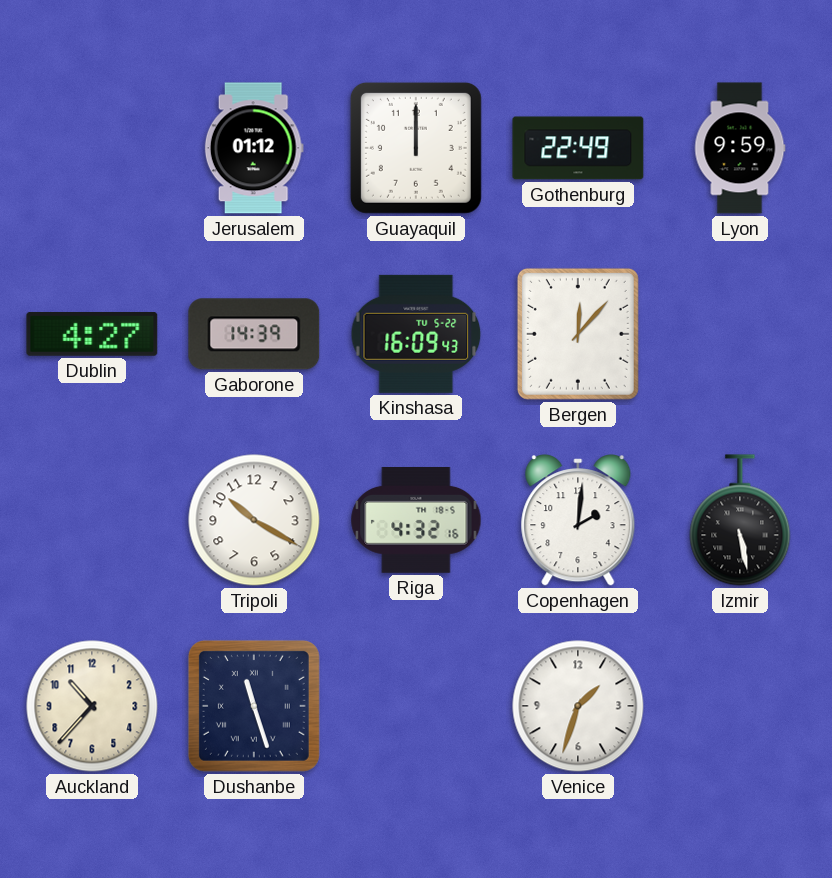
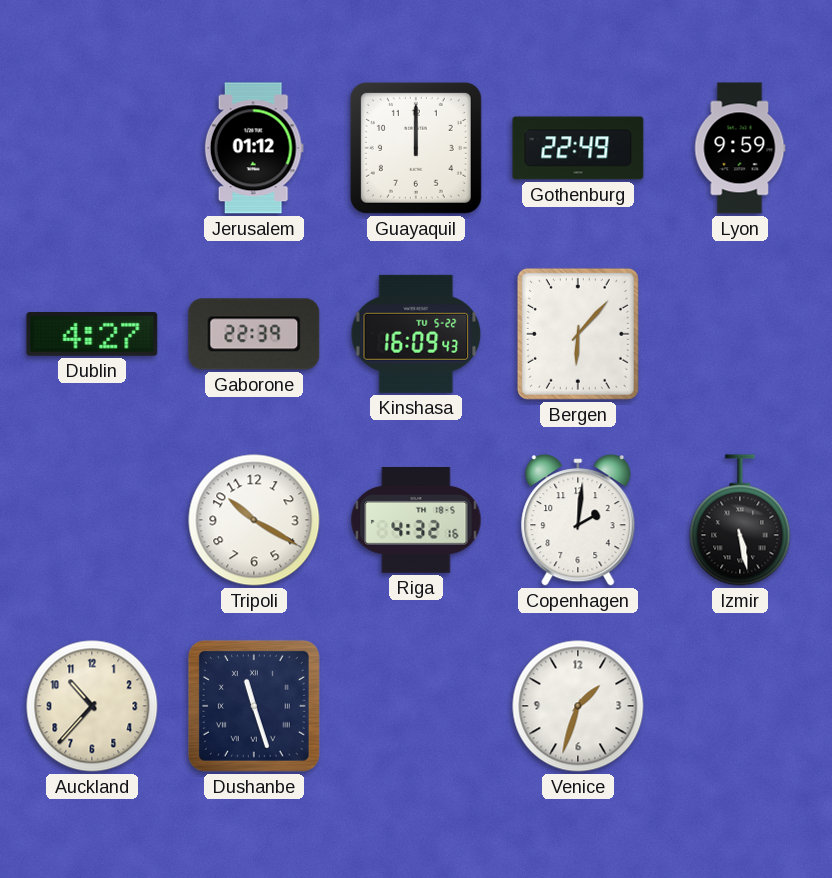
Gaborone: 14:39 -> 22:39 (254, 334)
Bergen: 12:07 -> 6:07 (578, 334)
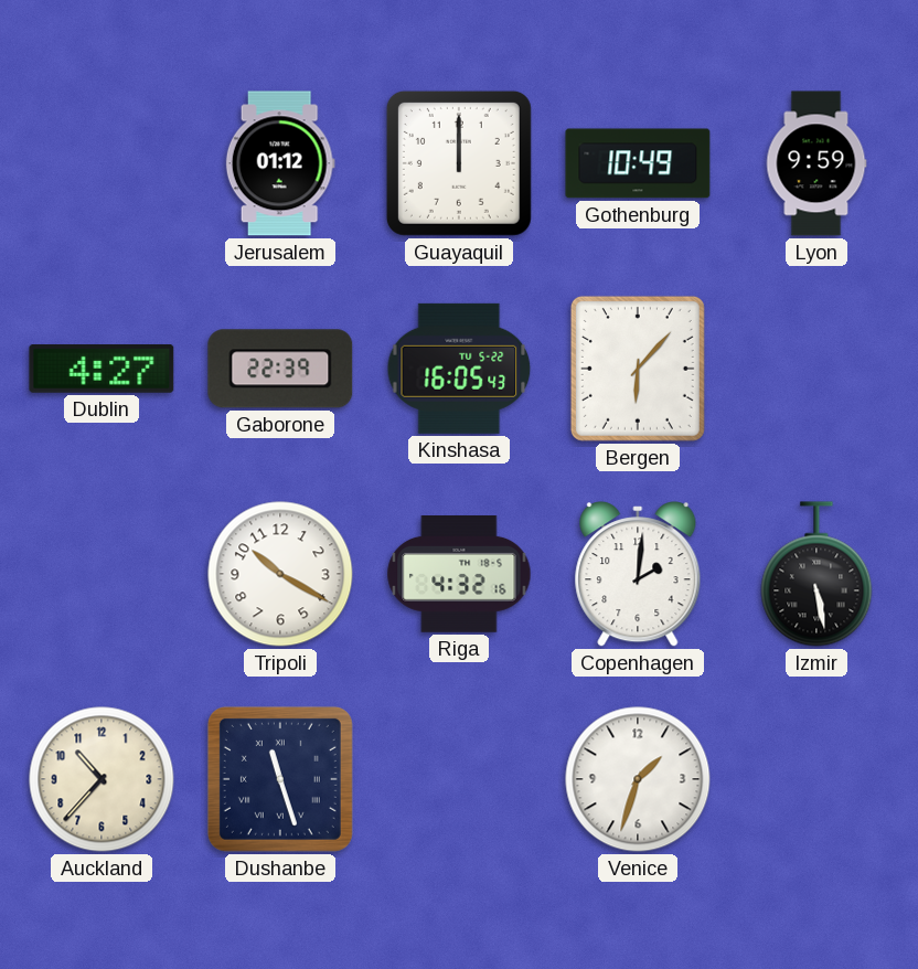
Gothenburg: 22:49 -> 10:49 (638, 163)
Kinshasa: 16:09 -> 16:05 (459, 369)
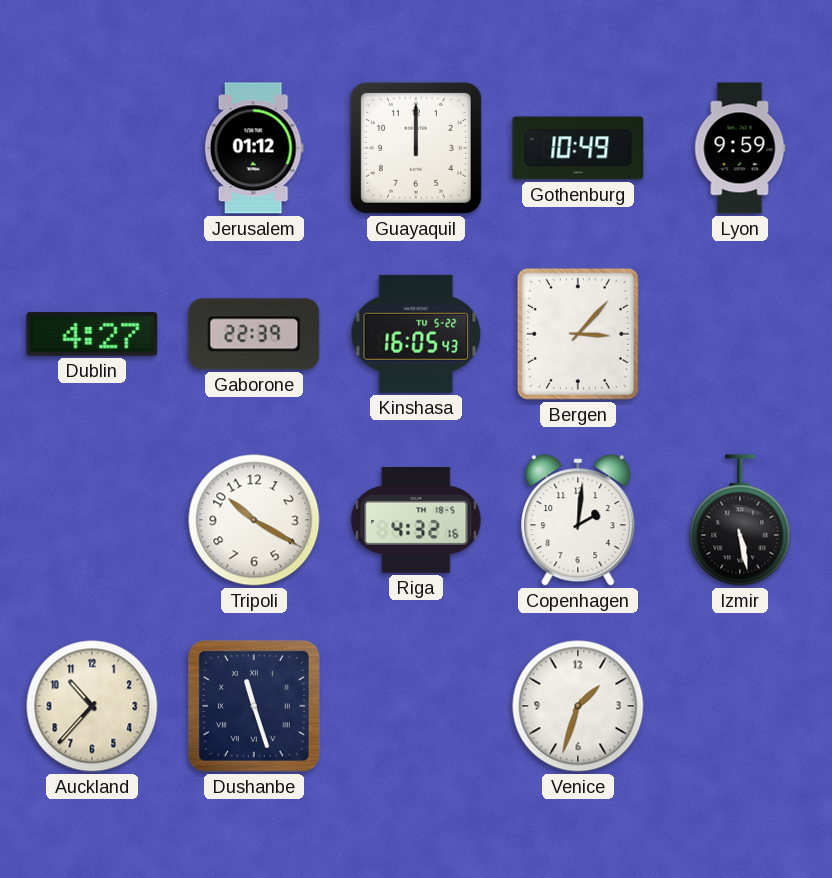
Bergen: 6:07 -> 3:07 (578, 334)
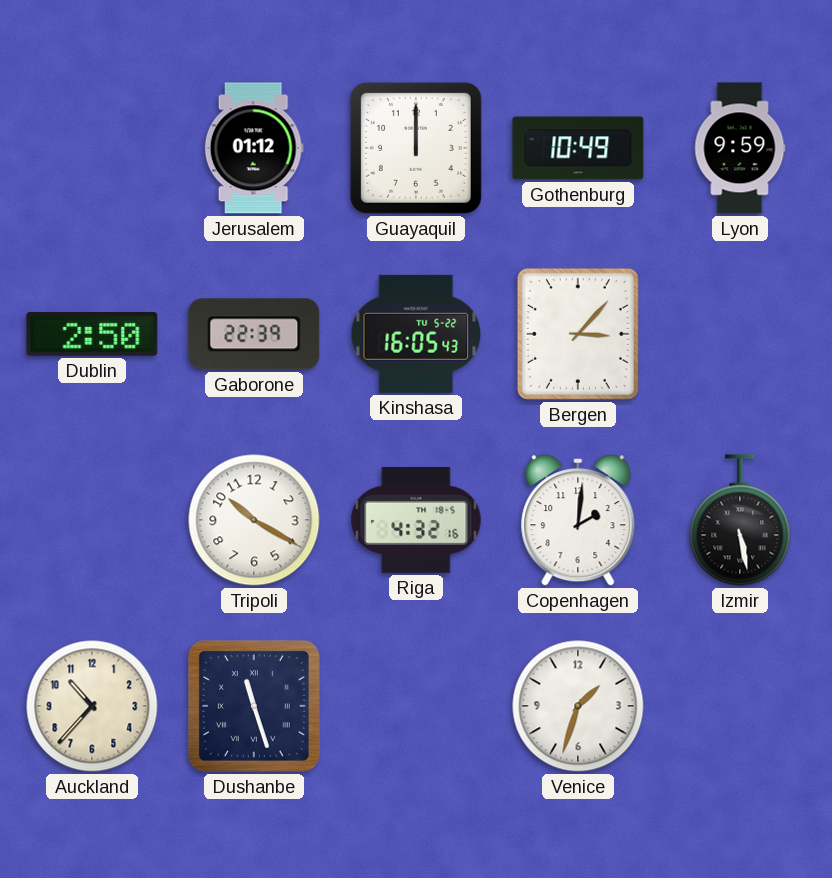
Dublin: 4:27 -> 2:50 (92, 335)
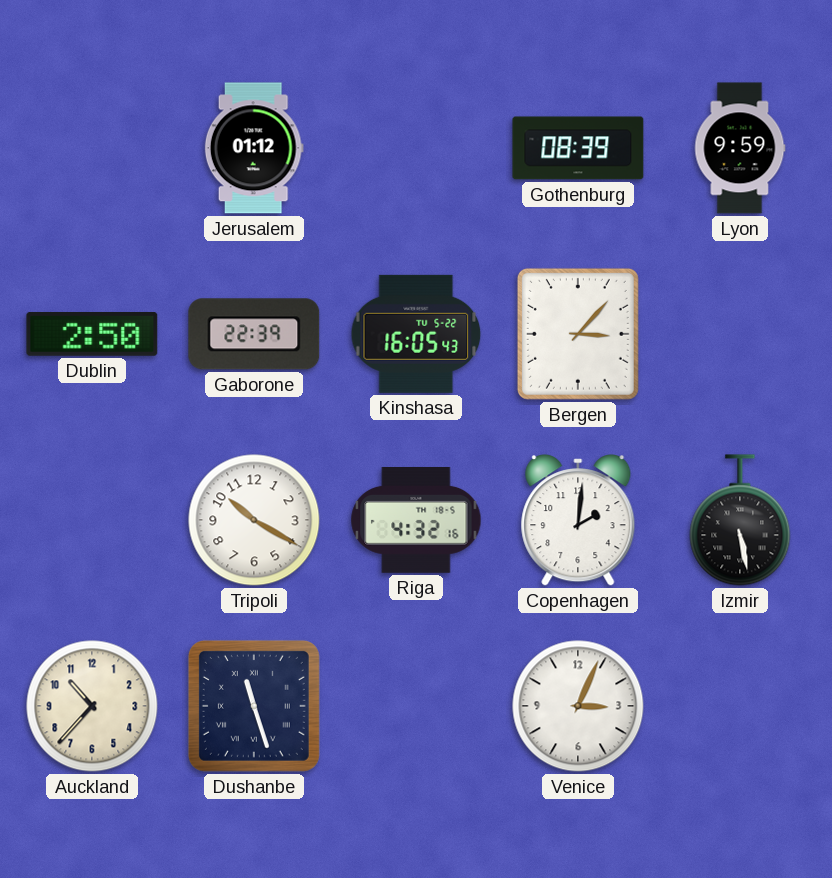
Guayaquil: 12:00 -> none (416, 148)
Gothenburg: 10:49 -> 08:39 (578, 148)
Venice: 1:33 -> 3:04 (578, 706)
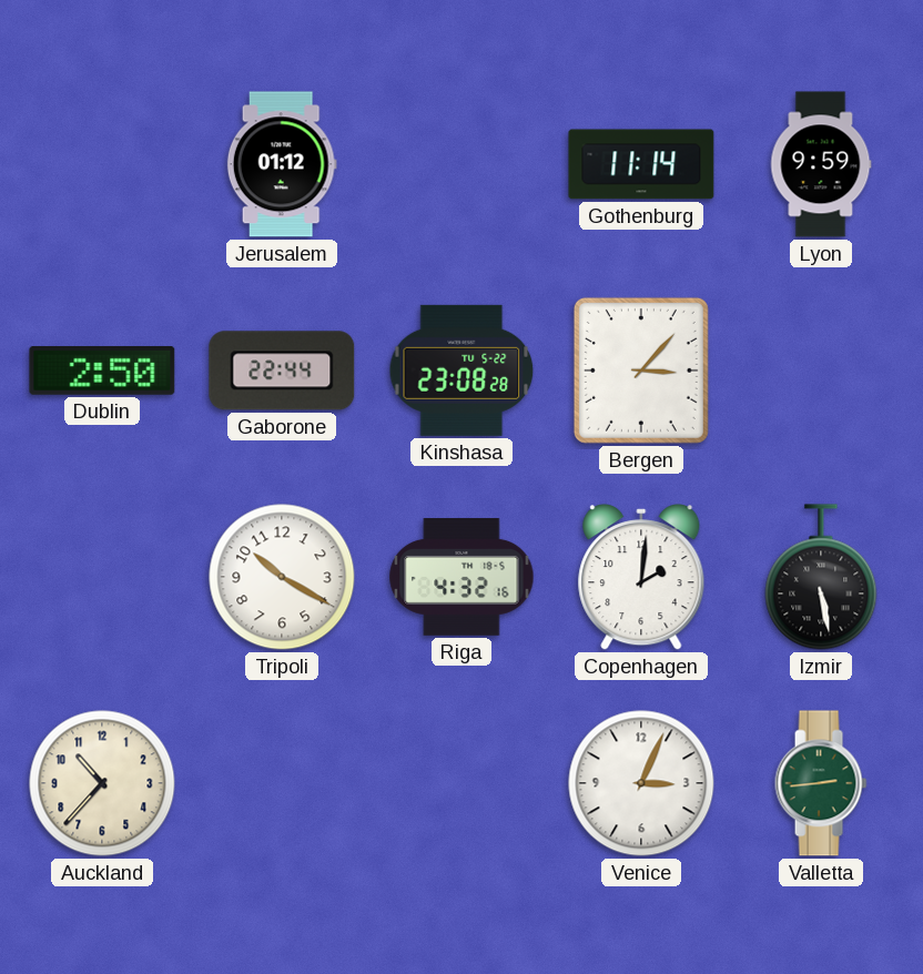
Gothenburg: 08:39 -> 11:14 (641, 164)
Gaborone: 22:39 -> 22:44 (282, 371)
Kinshasa: 16:05 -> 23:08 (461, 371)
Dushanbe: 11:27 -> none (254, 706)
Valletta: none -> 2:44 (821, 783)
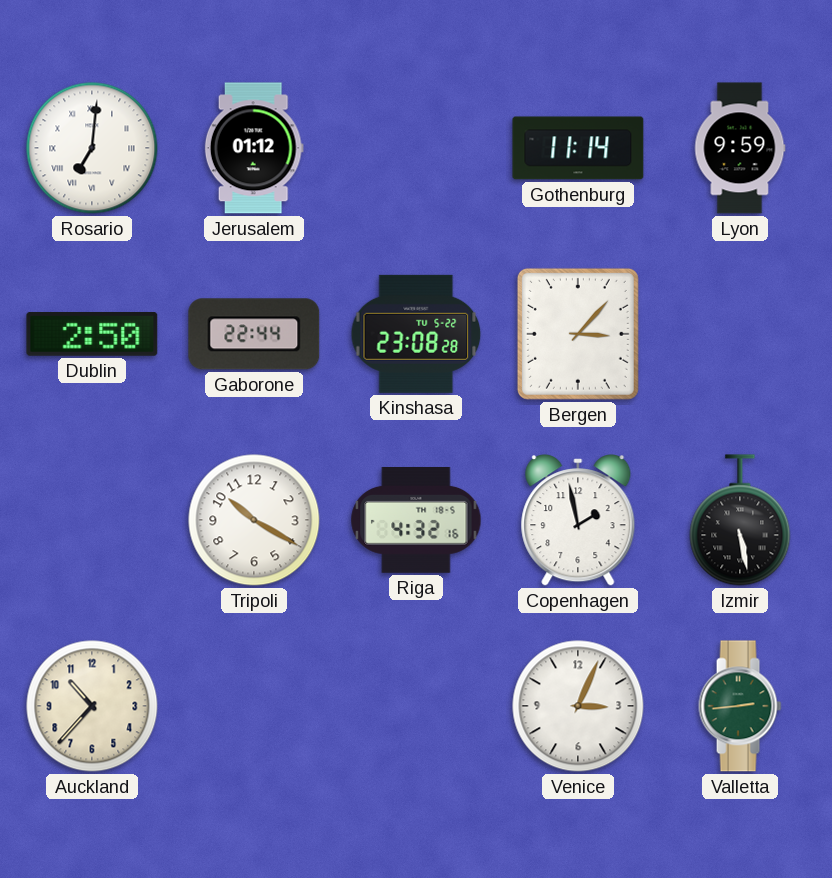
Rosario: none -> 7:01 (92, 148)
Copenhagen: 2:01 -> 1:58 (578, 520)
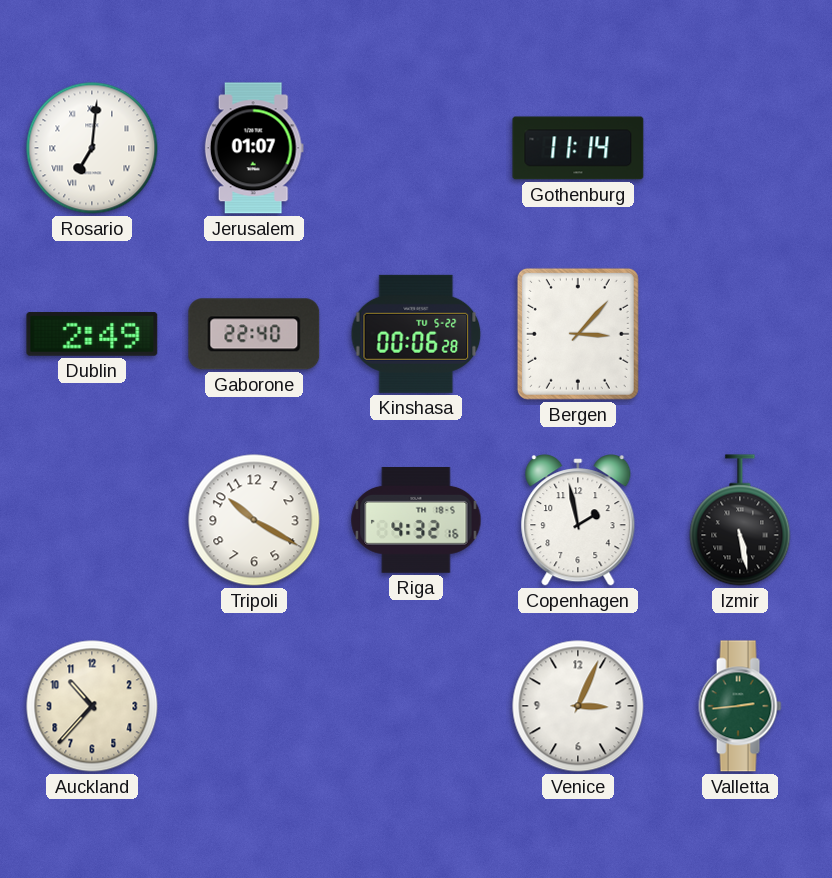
Jerusalem: 01:12 -> 01:07 (254, 148)
Lyon: 9:59 -> none (740, 148)
Dublin: 2:50 -> 2:49 (92, 335)
Gaborone: 22:44 -> 22:40 (254, 334)
Kinshasa: 23:08 -> 00:06 (416, 334)
